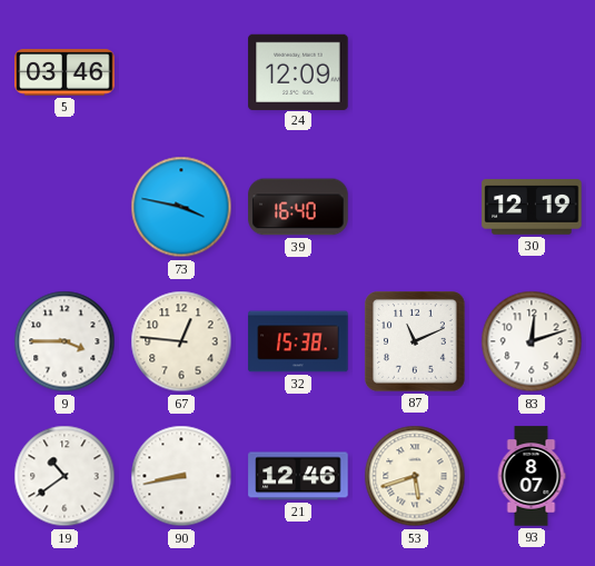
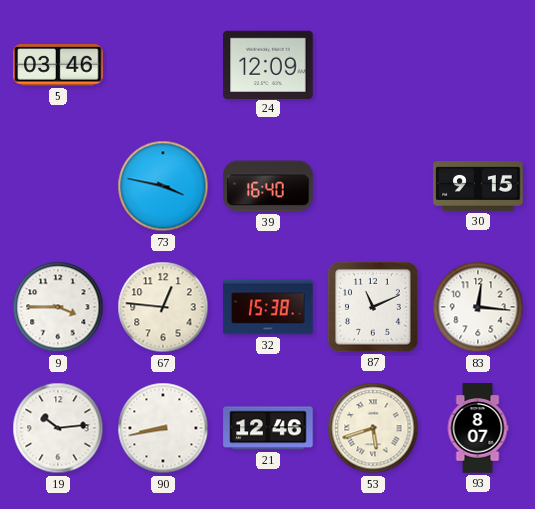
30: 12:19 -> 9:15 (478, 186)
83: 12:12 -> 12:16 (478, 307)
19: 10:39 -> 10:14 (58, 428)
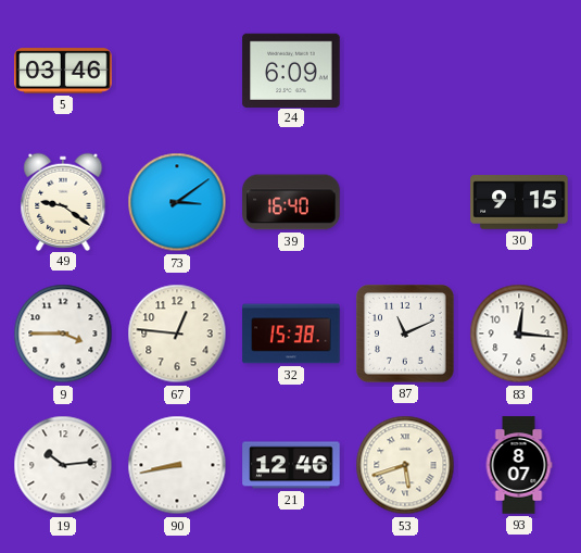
24: 12:09 -> 6:09 (291, 70)
49: none -> 9:21 (63, 201)
73: 3:47 -> 3:09 (177, 202)
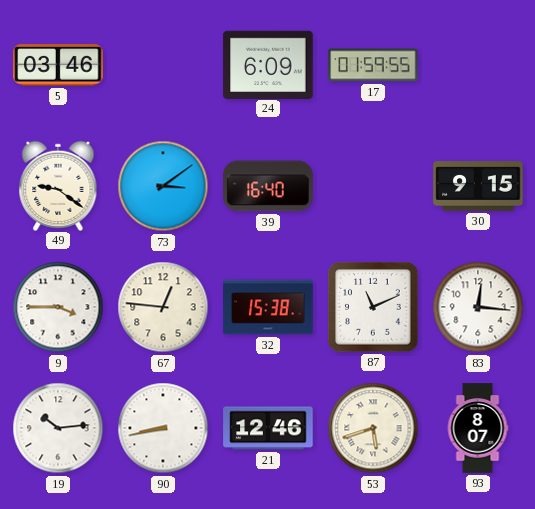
17: none -> 01:59 (373, 65)
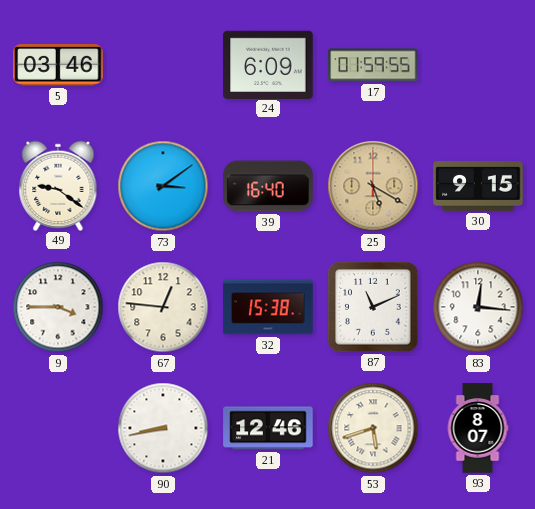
25: none -> 5:20 (373, 186)
19: 10:14 -> none (58, 428)
